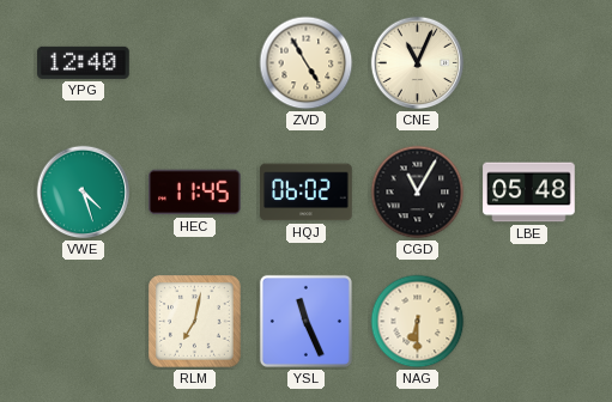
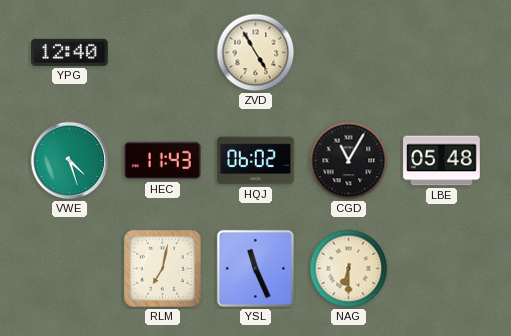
CNE: 11:04 -> none (418, 63)
HEC: 11:45 -> 11:43 (163, 161)
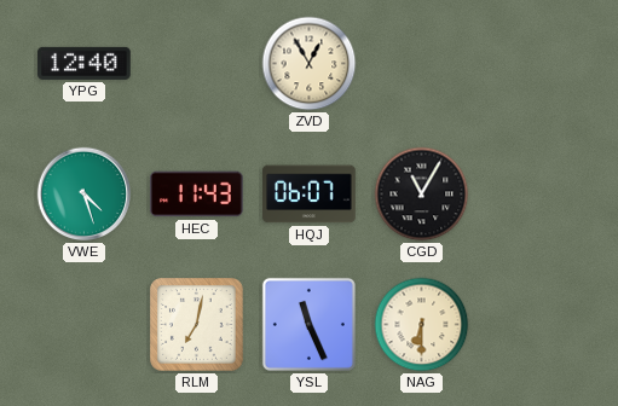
ZVD: 4:55 -> 12:55 (310, 64)
HQJ: 06:02 -> 06:07 (310, 195)
LBE: 05:48 -> none (442, 161)
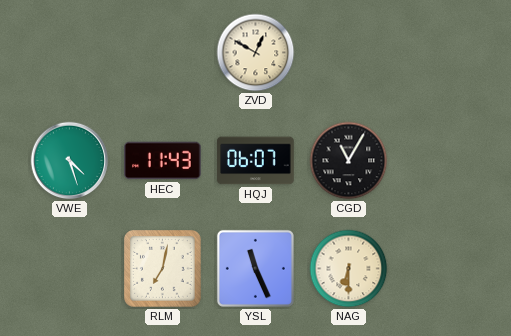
YPG: 12:40 -> none (85, 63)
ZVD: 12:55 -> 12:50 (256, 53)
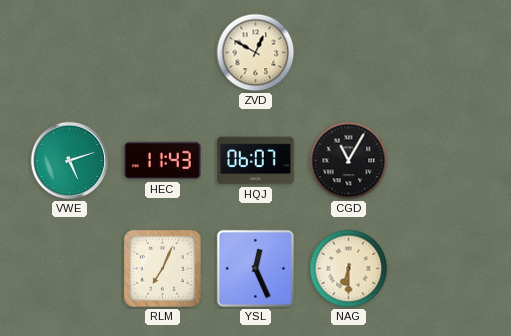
VWE: 4:27 -> 5:12 (70, 161)
RLM: 7:02 -> 7:04 (163, 269)
YSL: 11:26 -> 12:26 (255, 268)
